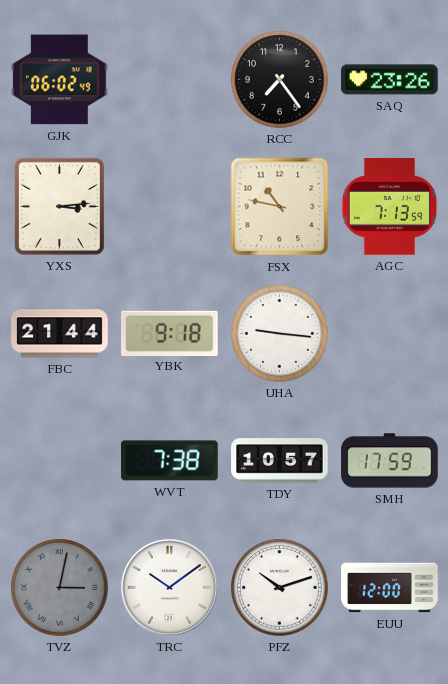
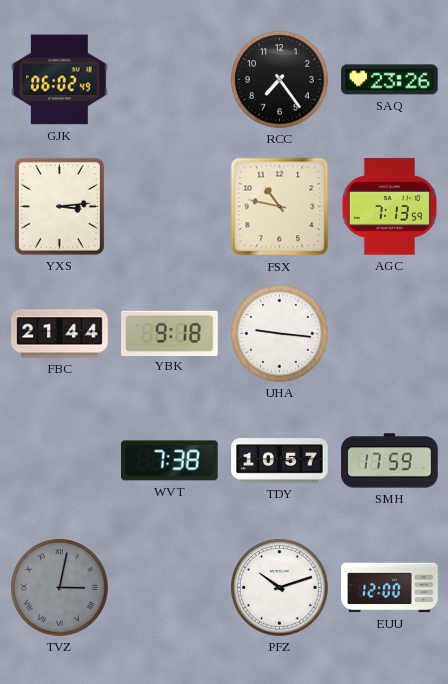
TRC: 10:09 -> none (169, 587)
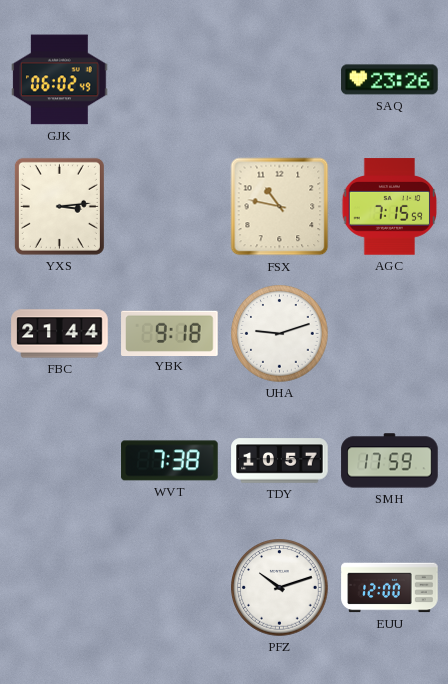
RCC: 7:24 -> none (280, 80)
AGC: 7:13 -> 7:15 (390, 207)
UHA: 9:16 -> 9:12 (280, 334)
TVZ: 3:02 -> none (60, 588)
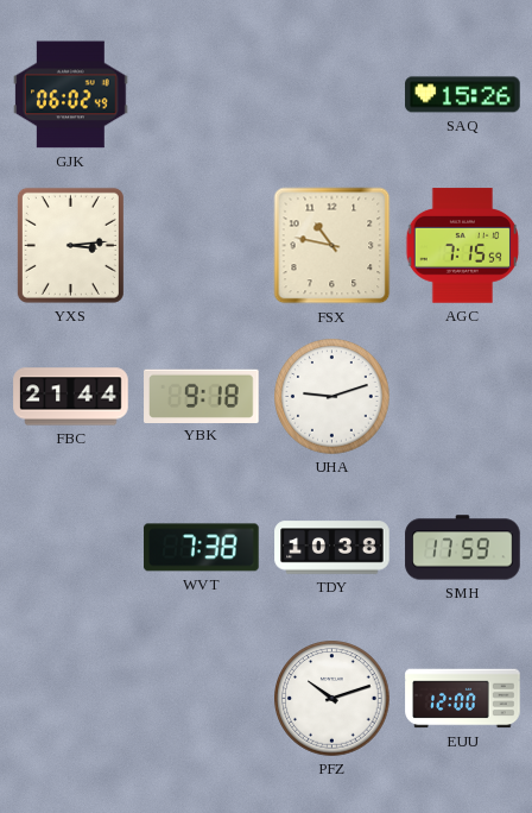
SAQ: 23:26 -> 15:26 (463, 95)
TDY: 10:57 -> 10:38 (332, 548)
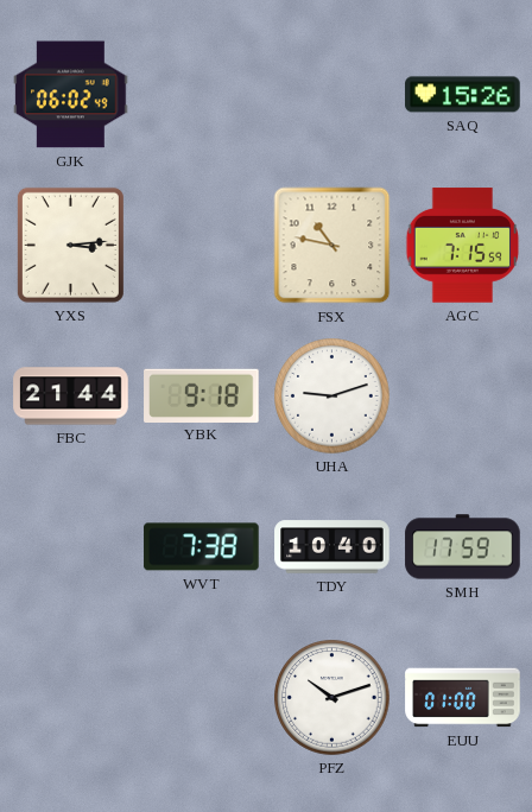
TDY: 10:38 -> 10:40 (332, 547)
EUU: 12:00 -> 01:00 (463, 698)
